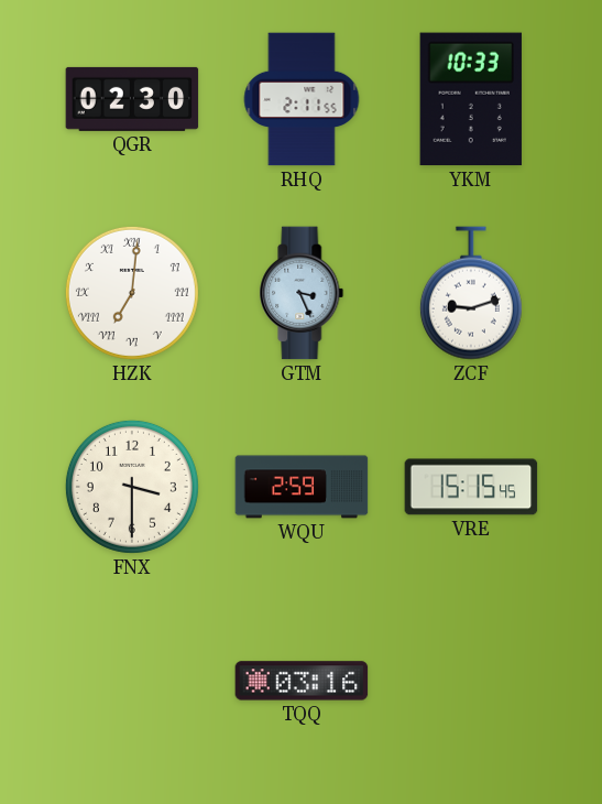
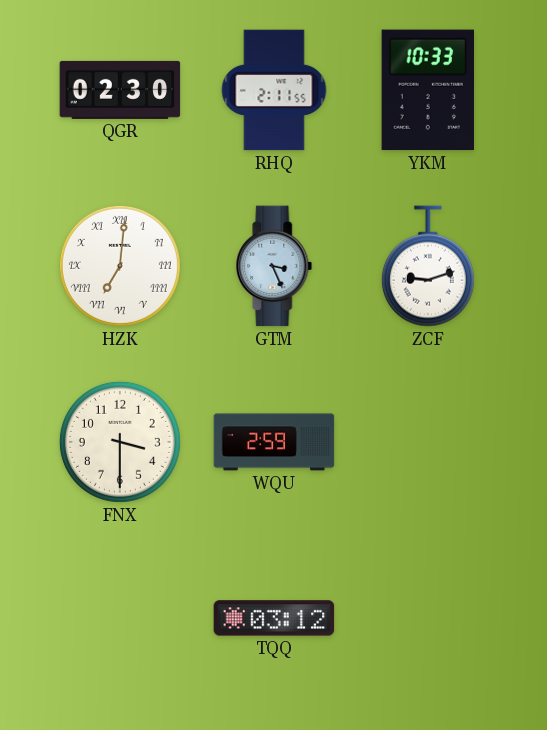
VRE: 15:15 -> none (471, 487)
TQQ: 03:16 -> 03:12 (274, 618)
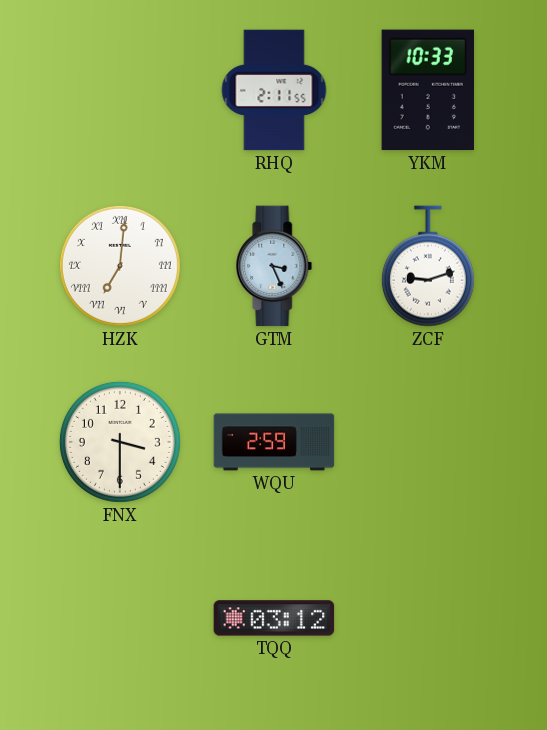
QGR: 02:30 -> none (120, 90)
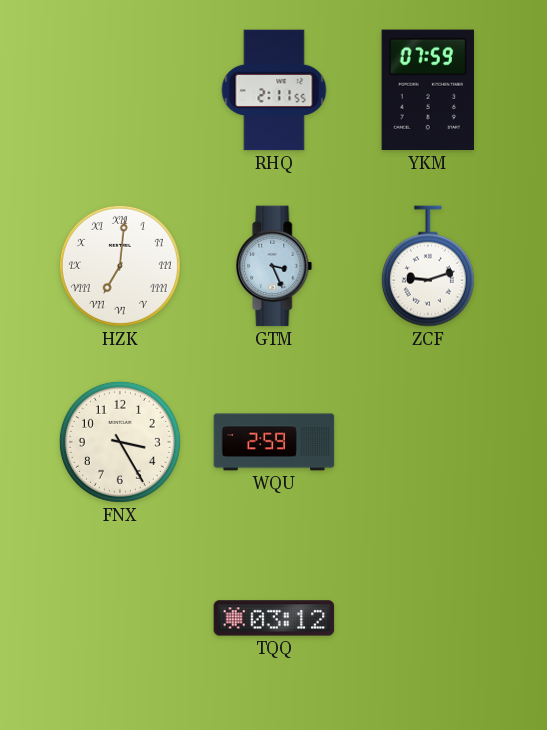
YKM: 10:33 -> 07:59 (428, 90)
FNX: 3:30 -> 3:25 (120, 442)
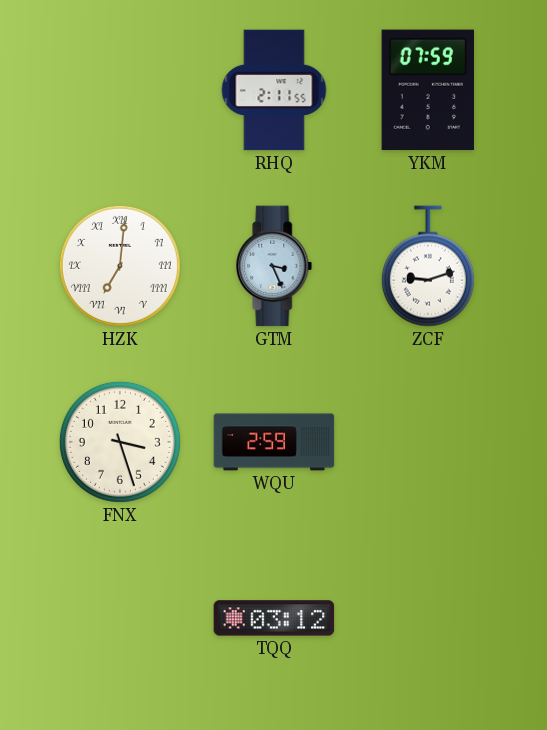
FNX: 3:25 -> 3:27 (120, 442)
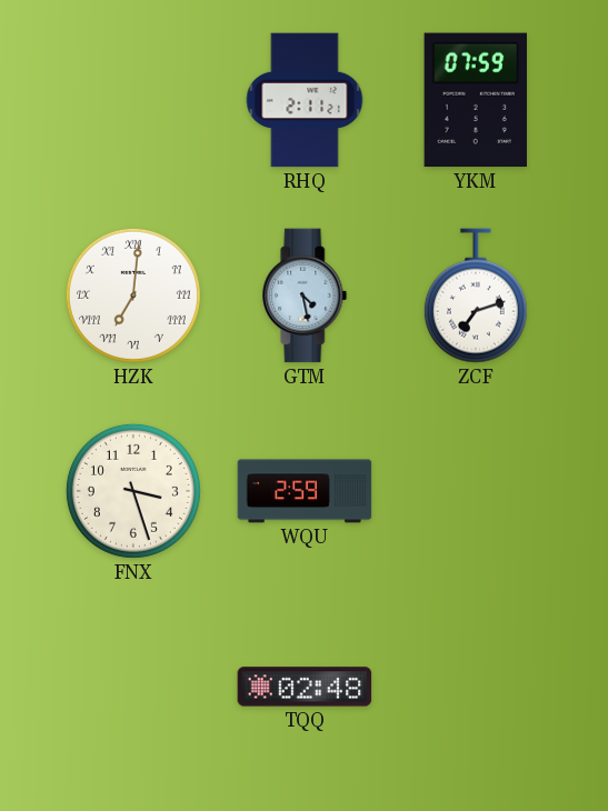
RHQ: 2:11:55 -> 2:11:21 (305, 100)
GTM: 3:26 -> 4:28 (305, 296)
ZCF: 9:12 -> 7:12 (476, 296)
TQQ: 03:12 -> 02:48 (305, 687)
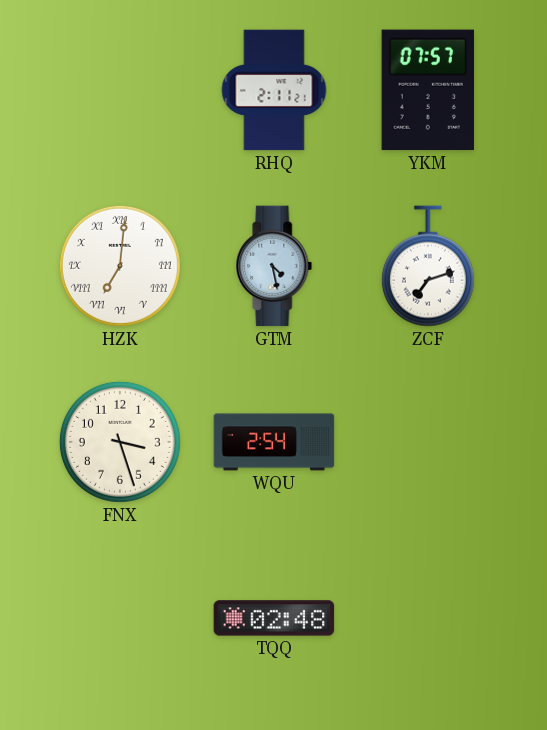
YKM: 07:59 -> 07:57 (428, 90)
WQU: 2:59 -> 2:54 (274, 442)
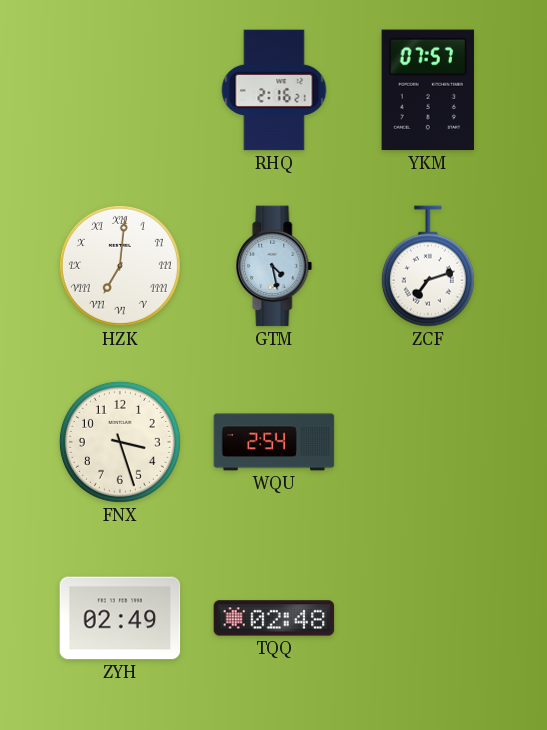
RHQ: 2:11 -> 2:16 (274, 90)
ZYH: none -> 02:49 (120, 618)
